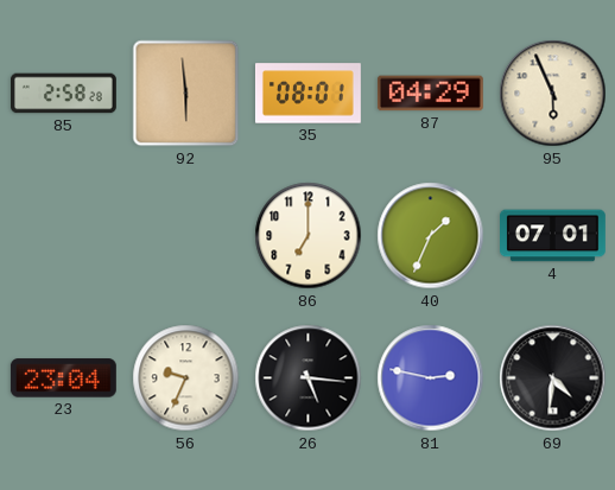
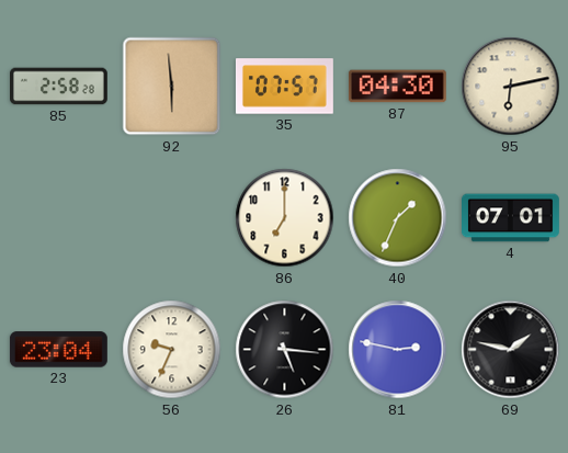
35: 08:01 -> 07:57 (284, 87)
87: 04:29 -> 04:30 (397, 87)
95: 5:56 -> 6:13 (511, 87)
69: 4:31 -> 1:47 (511, 350)
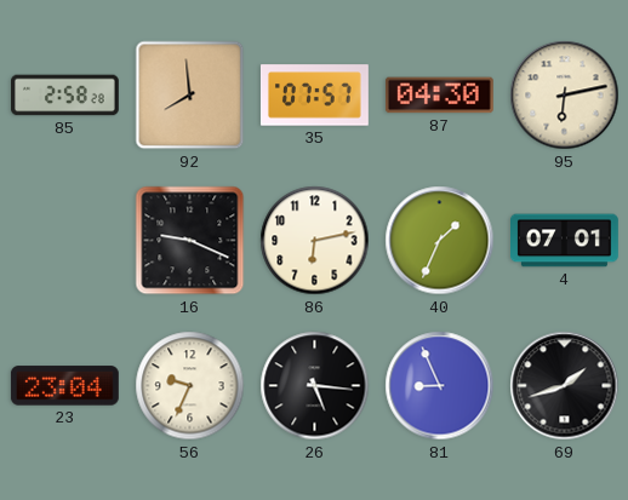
92: 5:59 -> 7:59 (190, 96)
16: none -> 9:19 (190, 241)
86: 7:00 -> 6:13 (315, 241)
81: 2:47 -> 8:56 (440, 386)
69: 1:47 -> 1:42 (565, 386)
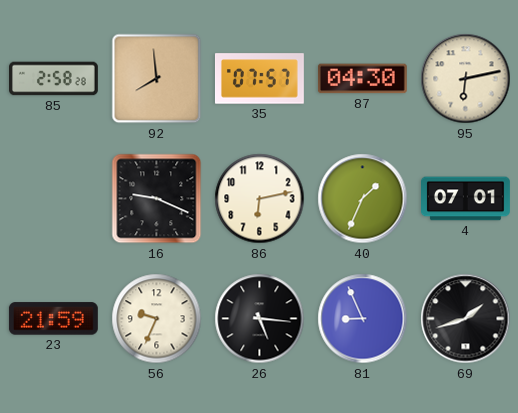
23: 23:04 -> 21:59 (53, 319)
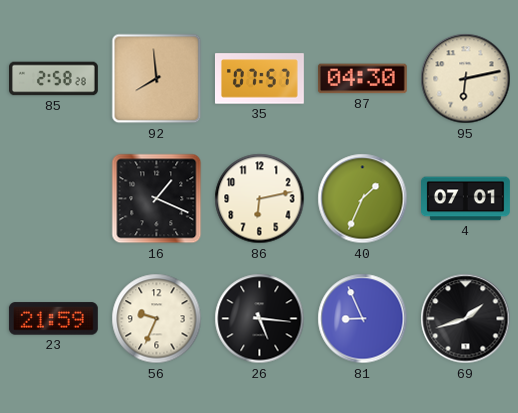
16: 9:19 -> 1:19 (157, 199)
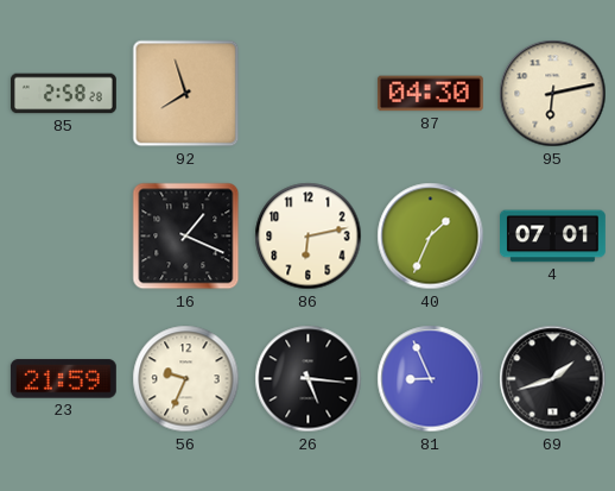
92: 7:59 -> 7:57 (186, 94)
35: 07:57 -> none (259, 79)
